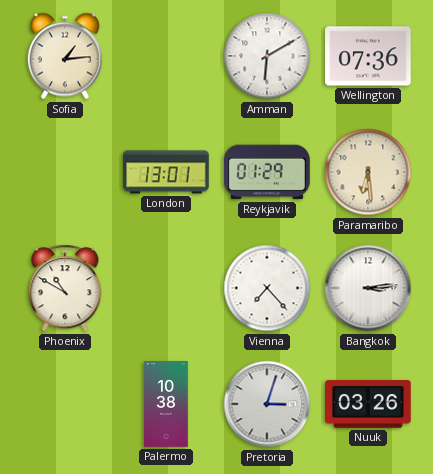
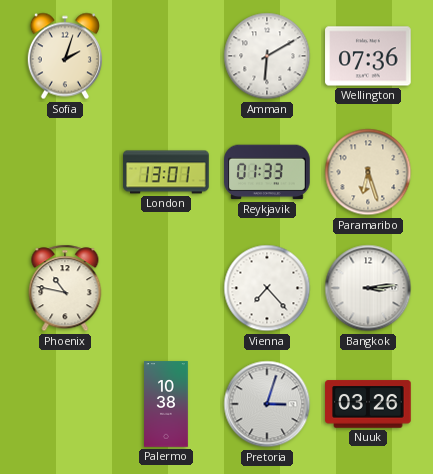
Sofia: 1:14 -> 2:03 (65, 56)
Reykjavik: 01:29 -> 01:33 (267, 172)
Paramaribo: 6:29 -> 6:27 (368, 172)
Phoenix: 10:50 -> 10:47 (65, 288)
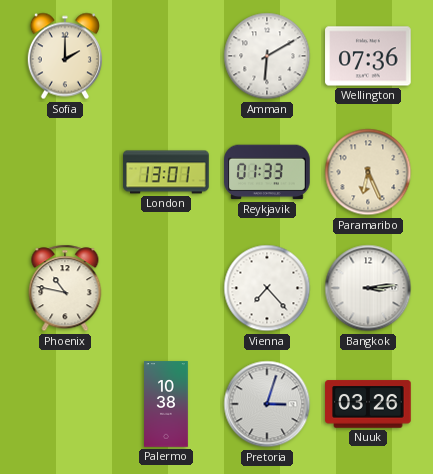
Sofia: 2:03 -> 2:00 (65, 56)
Paramaribo: 6:27 -> 6:26 (368, 172)
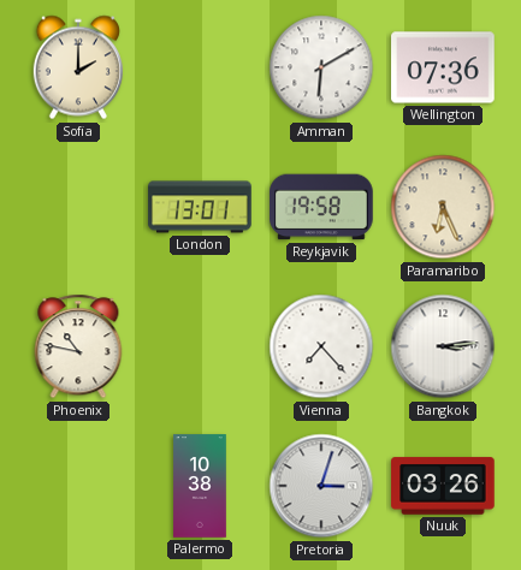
Reykjavik: 01:33 -> 19:58 (321, 207)
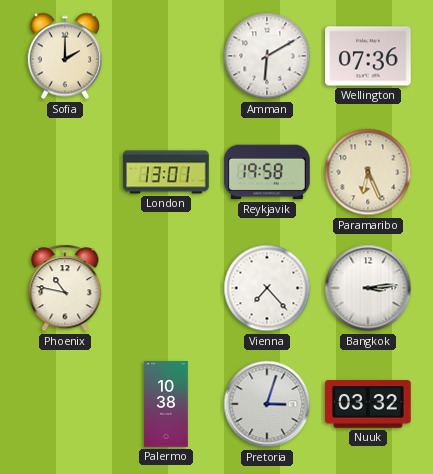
Nuuk: 03:26 -> 03:32 (368, 404)
